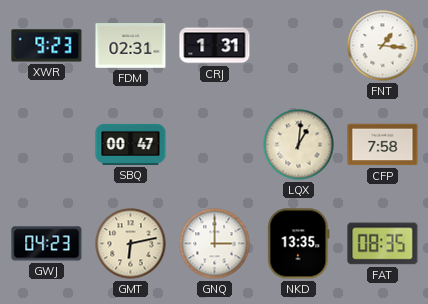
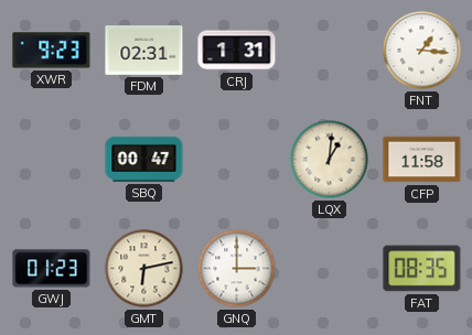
CFP: 7:58 -> 11:58 (422, 160)
GWJ: 04:23 -> 01:23 (52, 269)
NKD: 13:35 -> none (299, 244)
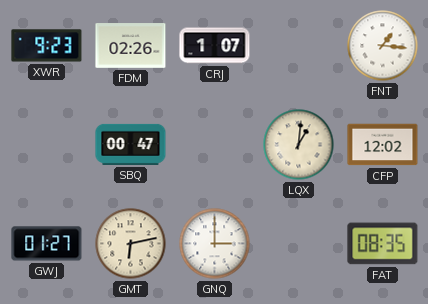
FDM: 02:31 -> 02:26 (131, 46)
CRJ: 1:31 -> 1:07 (215, 46)
CFP: 11:58 -> 12:02 (383, 145)
GWJ: 01:23 -> 01:27 (47, 244)
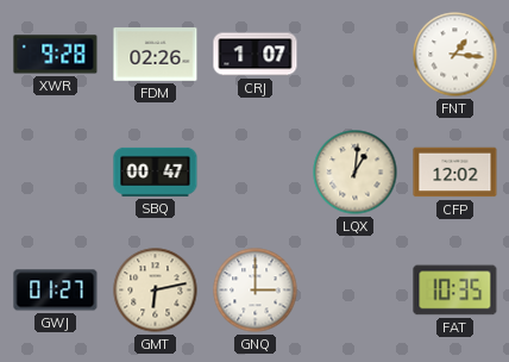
XWR: 9:23 -> 9:28 (56, 55)
FAT: 08:35 -> 10:35 (455, 291)
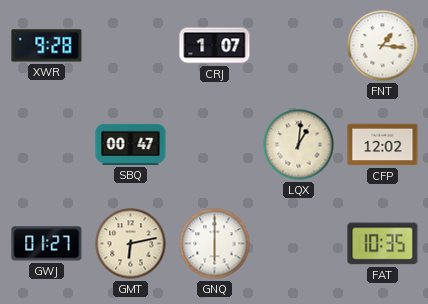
FDM: 02:26 -> none (156, 55)
GNQ: 3:00 -> 6:00 (215, 244)
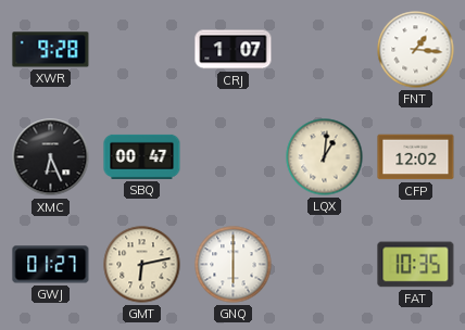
XMC: none -> 6:26 (51, 157)
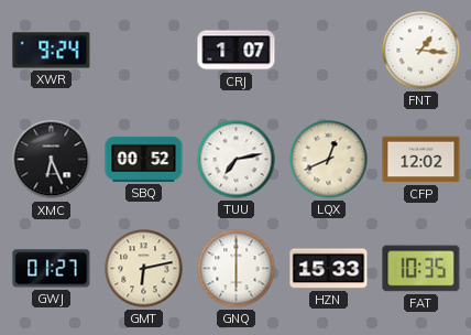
XWR: 9:28 -> 9:24 (52, 51)
SBQ: 00:47 -> 00:52 (144, 159)
TUU: none -> 7:13 (237, 160)
LQX: 1:01 -> 12:41 (329, 160)
HZN: none -> 15:33 (329, 269)
